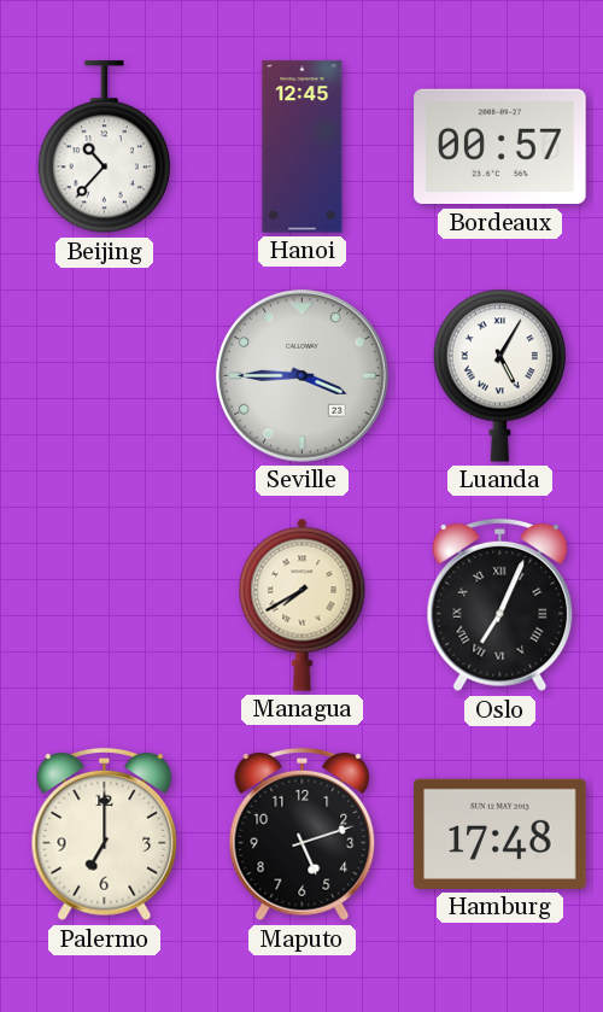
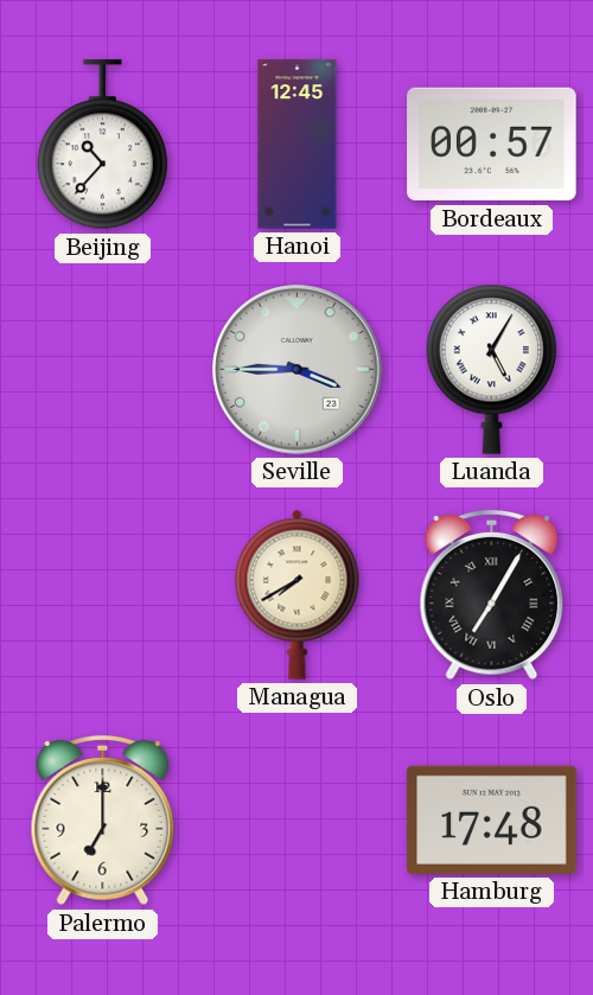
Oslo: 7:04 -> 7:05 (492, 595)
Maputo: 5:12 -> none (303, 835)
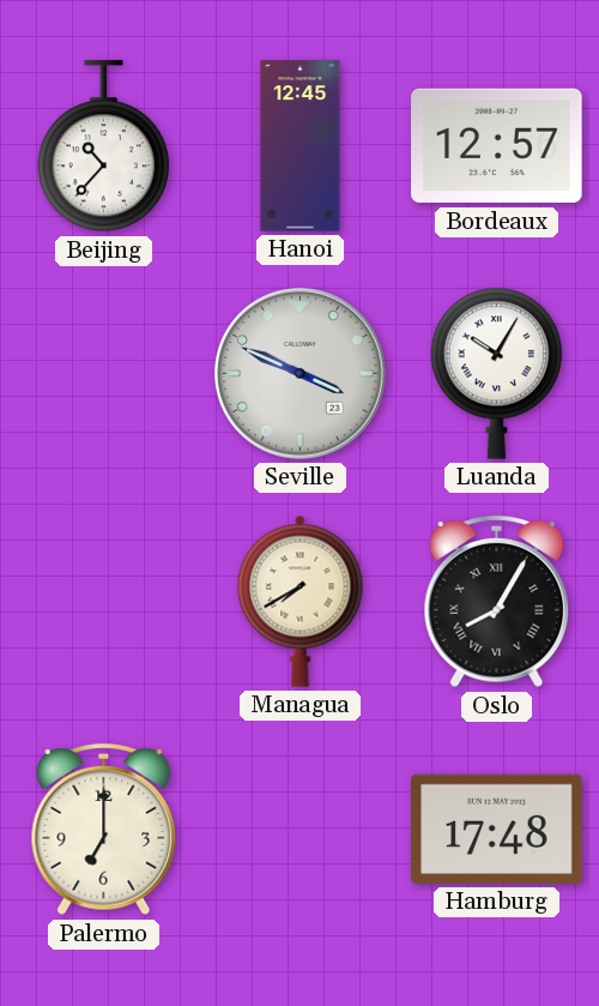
Bordeaux: 00:57 -> 12:57 (497, 146)
Seville: 3:45 -> 3:49 (301, 374)
Luanda: 5:05 -> 10:05 (496, 373)
Oslo: 7:05 -> 8:05 (497, 602)
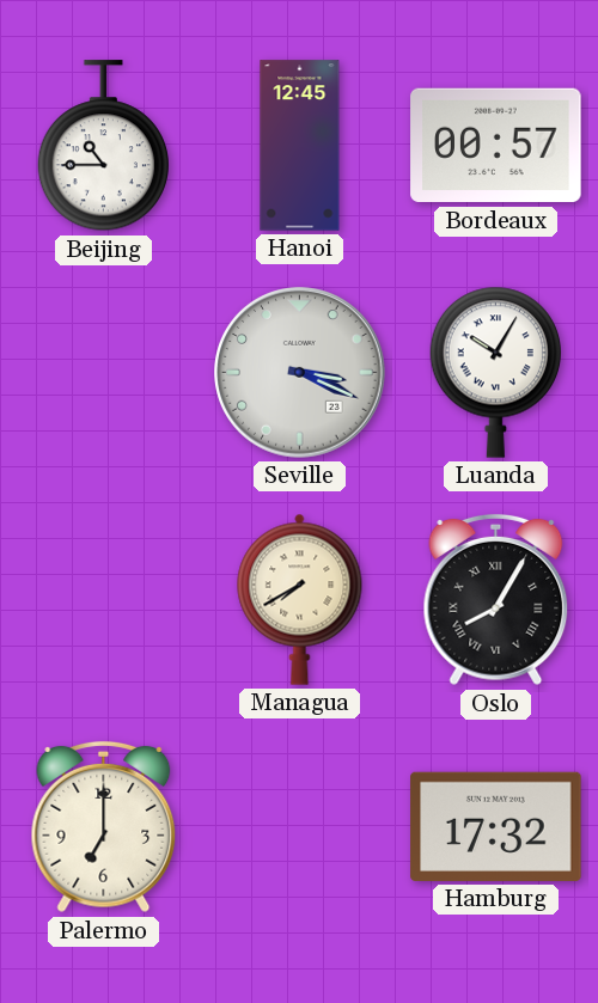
Beijing: 10:37 -> 10:45 (103, 146)
Bordeaux: 12:57 -> 00:57 (496, 146)
Seville: 3:49 -> 3:19 (300, 373)
Hamburg: 17:48 -> 17:32 (496, 826)
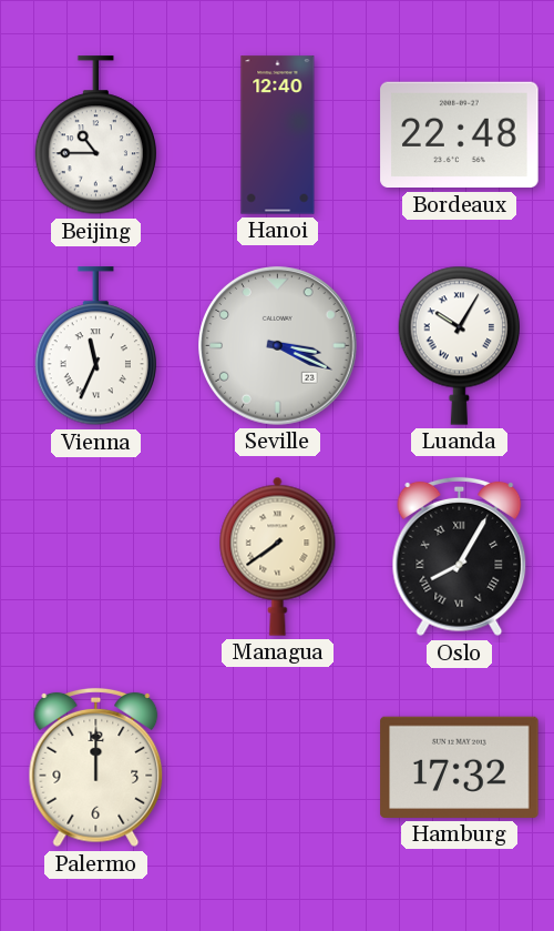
Hanoi: 12:45 -> 12:40 (278, 135)
Bordeaux: 00:57 -> 22:48 (460, 135)
Vienna: none -> 11:34 (95, 346)
Managua: 7:40 -> 7:39 (278, 556)
Palermo: 7:00 -> 12:00 (96, 768)
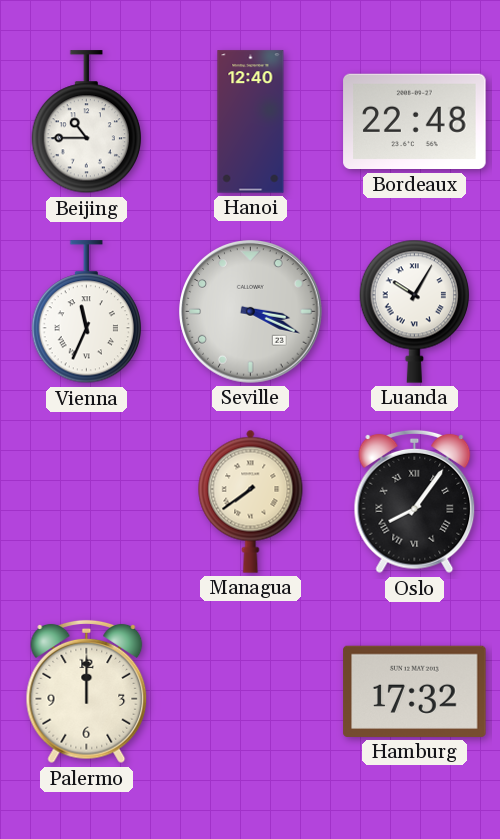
Oslo: 8:05 -> 8:06 (415, 502)
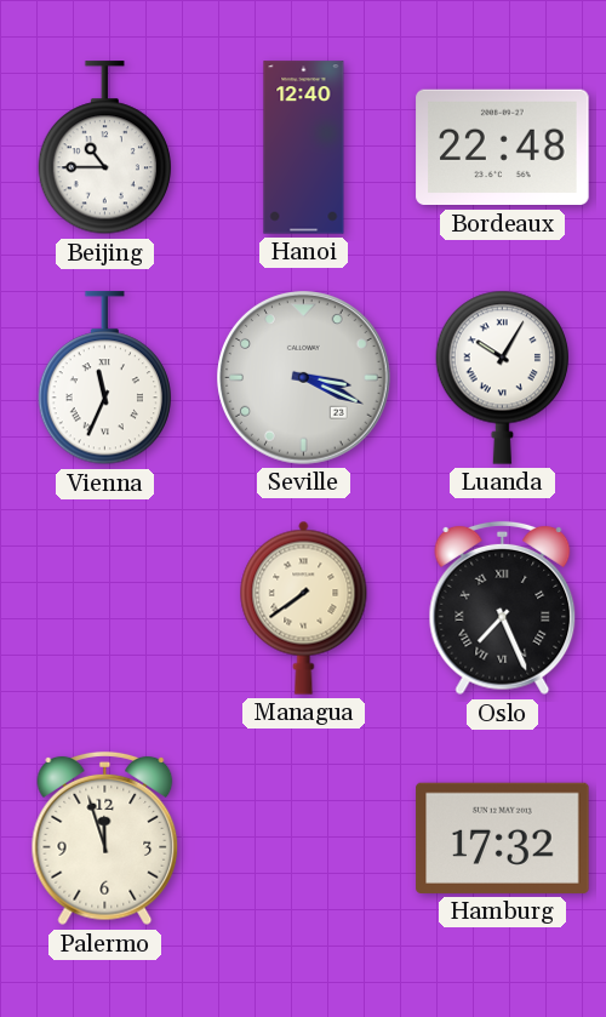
Oslo: 8:06 -> 7:26 (503, 609)
Palermo: 12:00 -> 11:57 (105, 839)
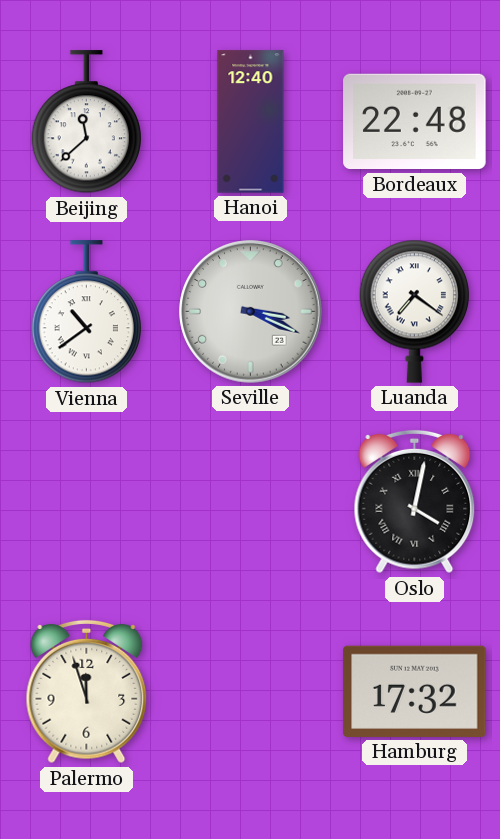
Beijing: 10:45 -> 11:38 (86, 122)
Vienna: 11:34 -> 10:39 (86, 312)
Luanda: 10:05 -> 7:21 (414, 311)
Managua: 7:39 -> none (304, 607)
Oslo: 7:26 -> 4:02 (415, 502)
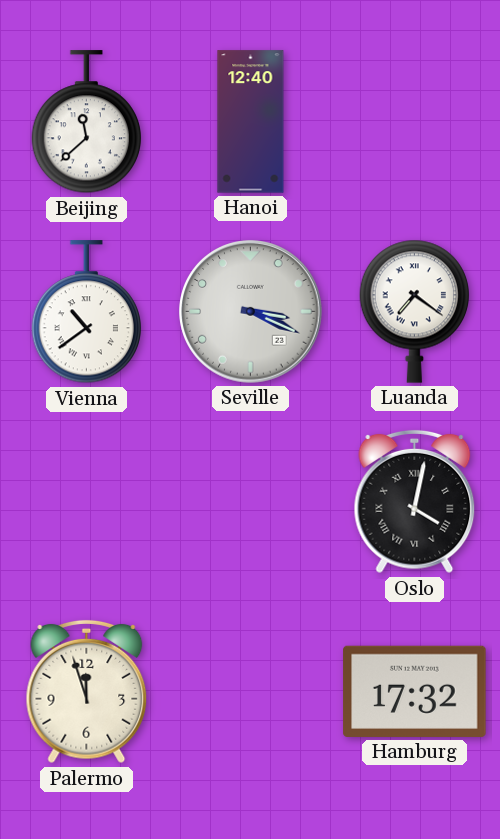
Bordeaux: 22:48 -> none (415, 122)
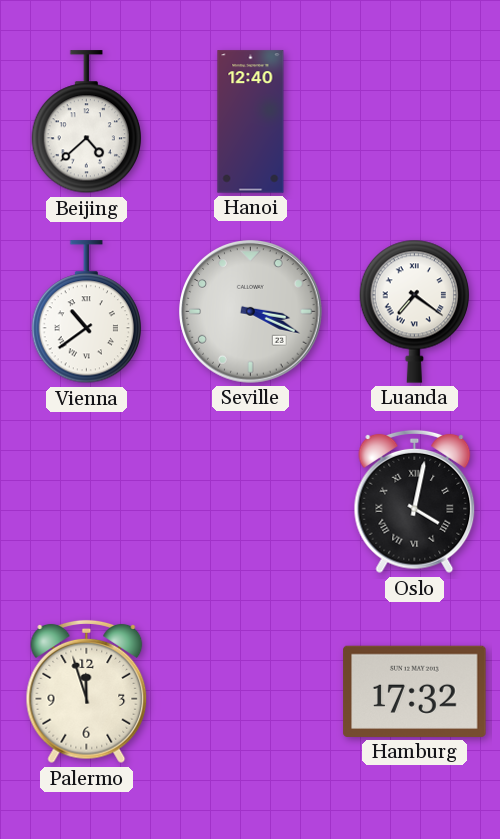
Beijing: 11:38 -> 4:38 (86, 122)
